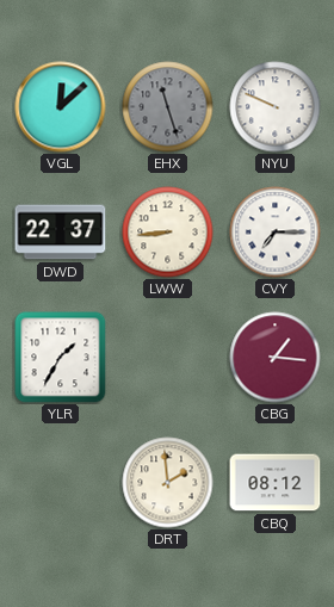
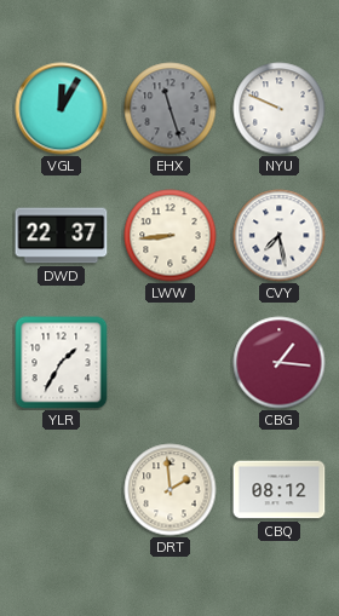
VGL: 12:08 -> 12:05 (62, 109)
CVY: 7:15 -> 7:28 (280, 236)
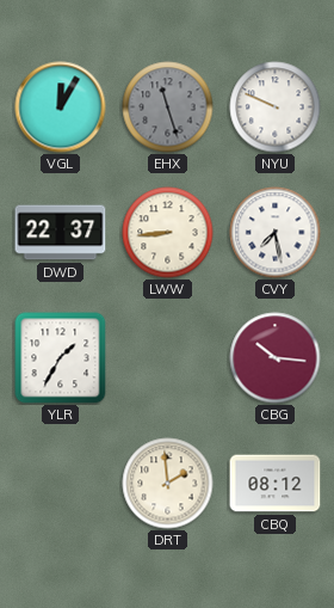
CBG: 1:16 -> 10:16 (276, 358)
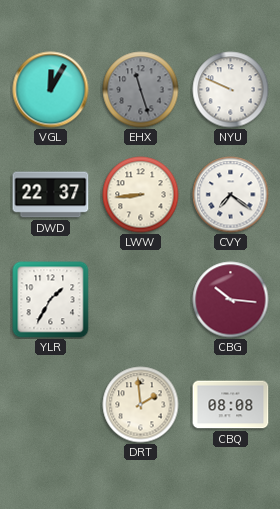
CVY: 7:28 -> 7:21 (231, 195)
CBQ: 08:12 -> 08:08 (231, 405)
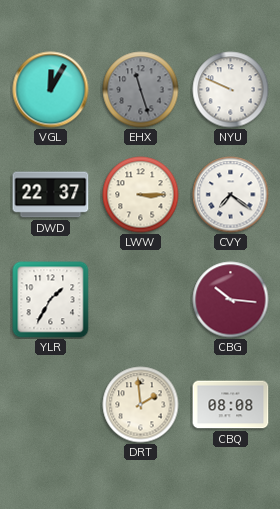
LWW: 8:44 -> 3:15 (141, 195)
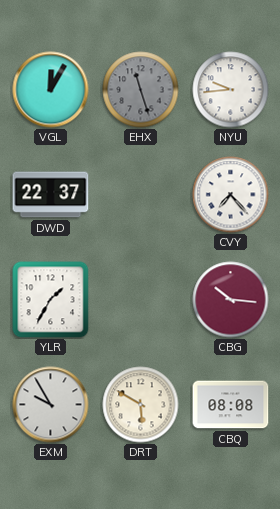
NYU: 9:49 -> 9:44 (231, 90)
LWW: 3:15 -> none (141, 195)
CVY: 7:21 -> 7:23 (231, 195)
EXM: none -> 9:55 (51, 405)
DRT: 1:59 -> 5:50 (141, 405)
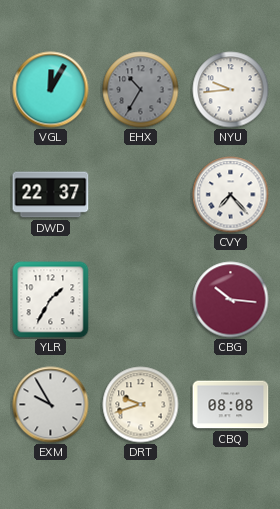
EHX: 11:27 -> 10:35 (141, 90)
DRT: 5:50 -> 9:42 (141, 405)
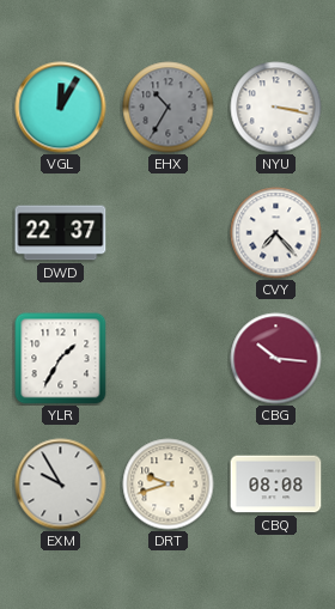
NYU: 9:44 -> 3:17 (276, 108)
